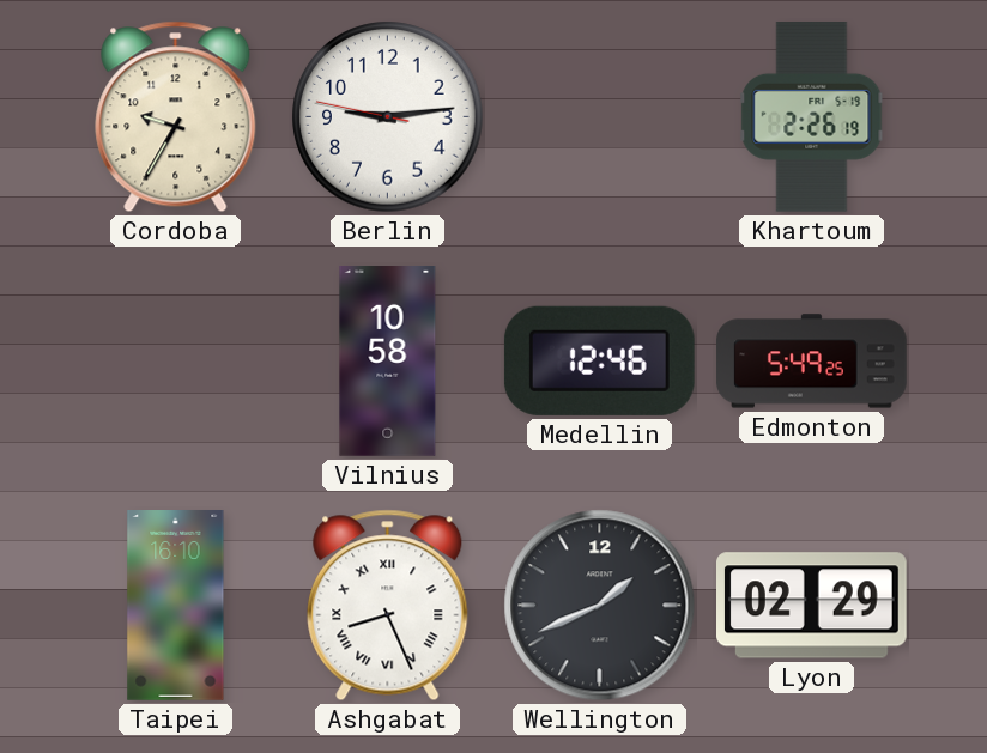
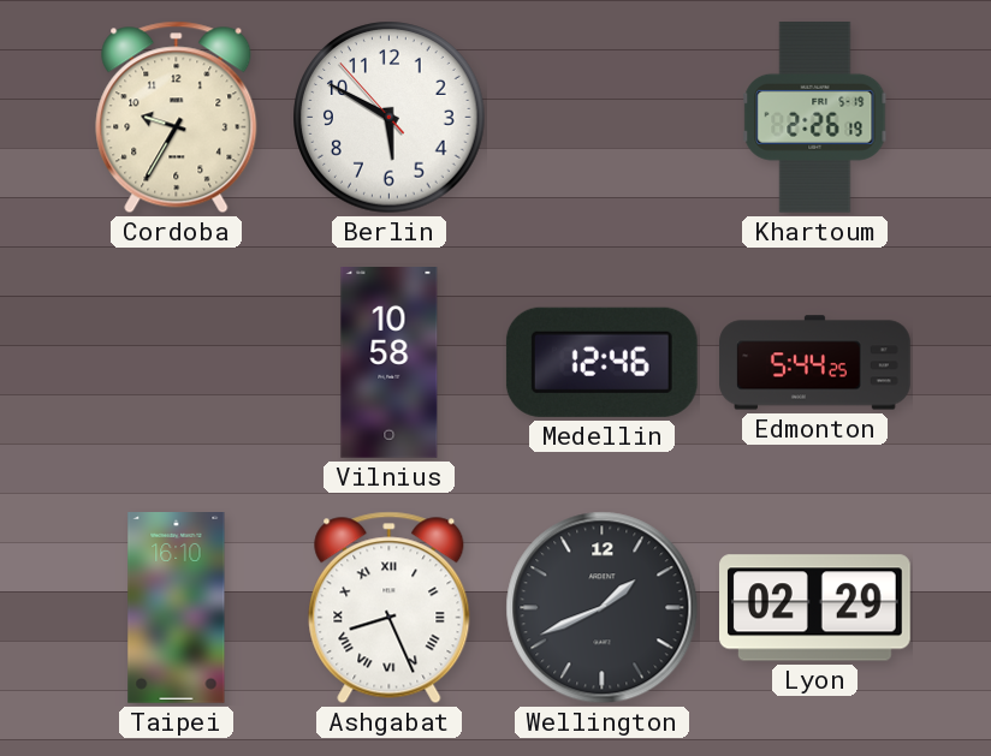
Berlin: 9:13 -> 5:49 (390, 118)
Edmonton: 5:49 -> 5:44 (815, 363)
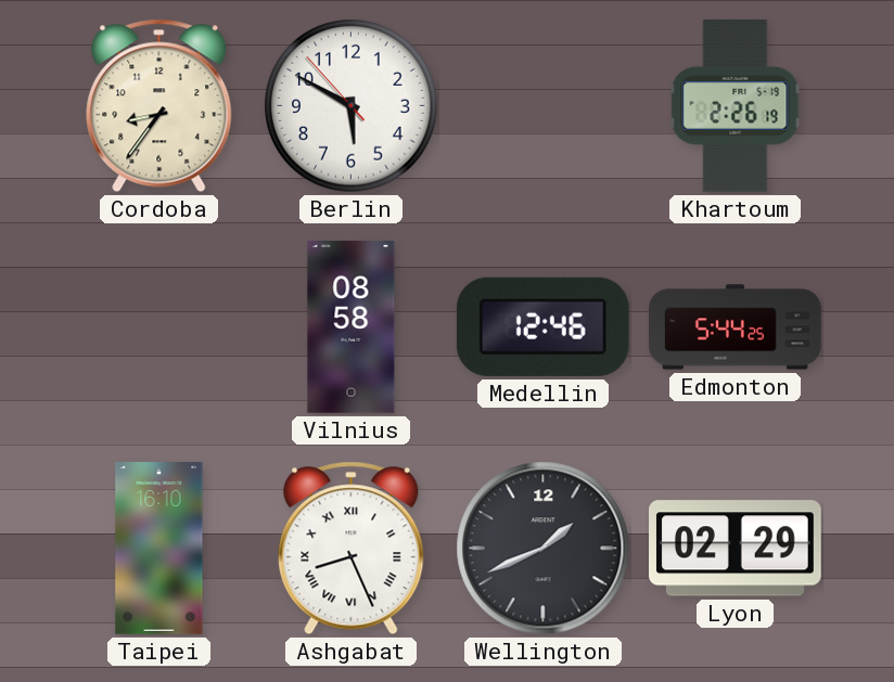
Cordoba: 9:35 -> 8:36 (159, 106)
Vilnius: 10:58 -> 08:58 (352, 327)
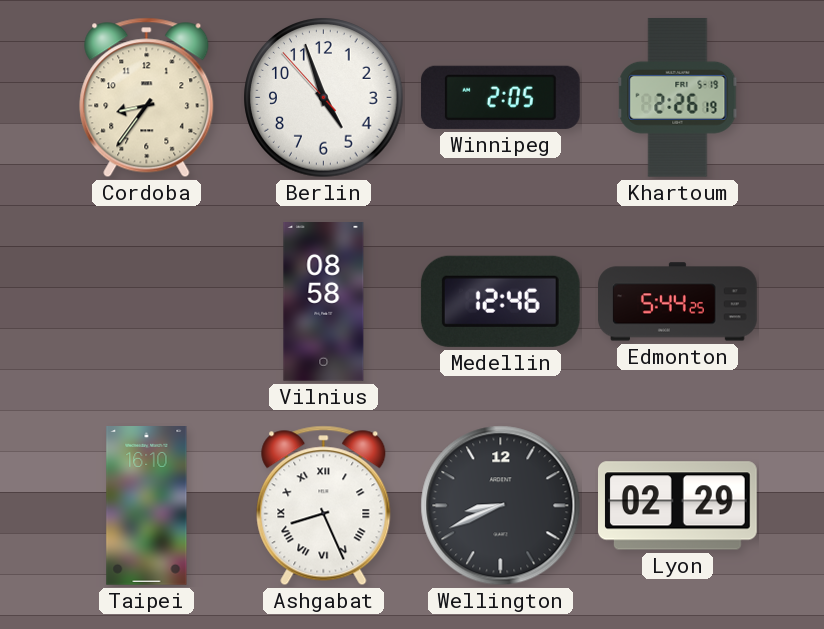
Berlin: 5:49 -> 4:56 (324, 98)
Winnipeg: none -> 2:05 (500, 97)
Wellington: 1:41 -> 8:41 (501, 506)
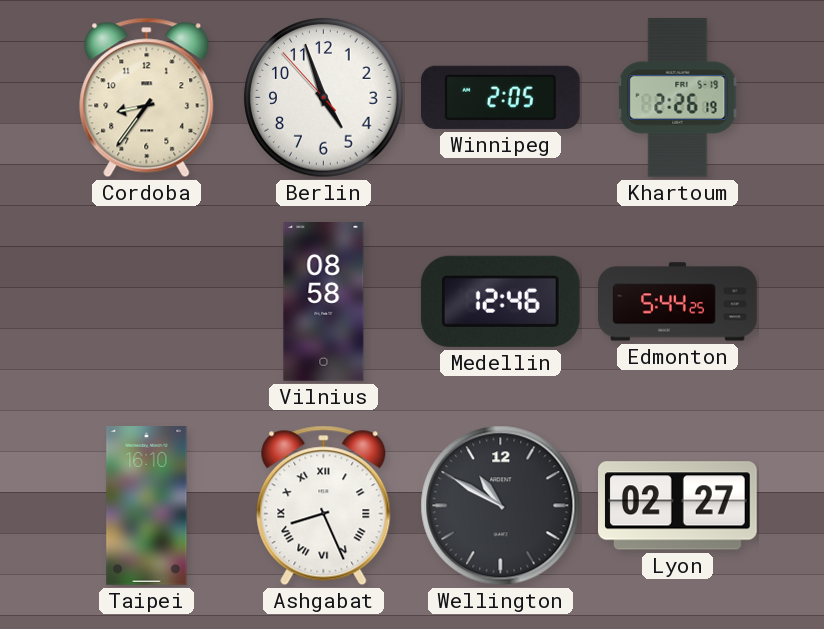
Wellington: 8:41 -> 10:50 (501, 506)
Lyon: 02:29 -> 02:27 (678, 506)
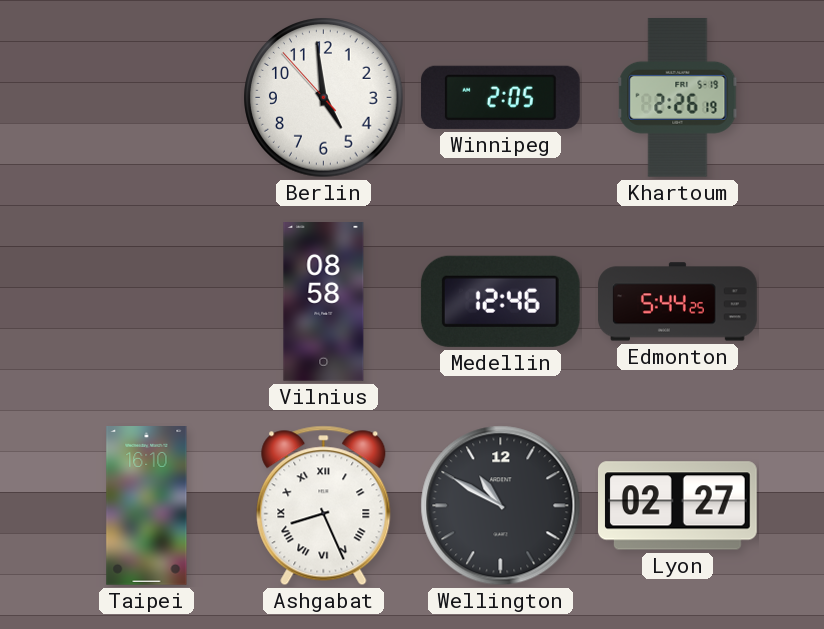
Cordoba: 8:36 -> none (147, 98)
Berlin: 4:56 -> 4:58 (324, 98)
